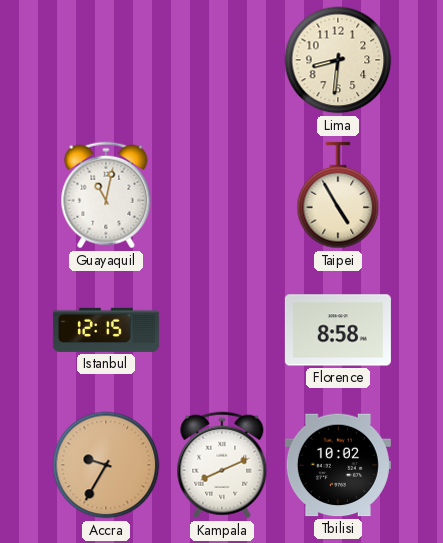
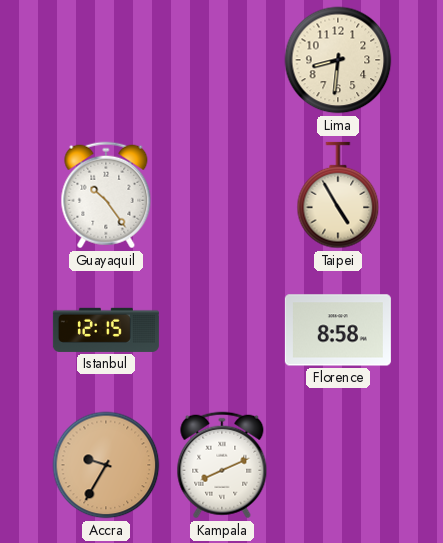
Guayaquil: 11:02 -> 10:24 (106, 195)
Tbilisi: 10:02 -> none (338, 465)
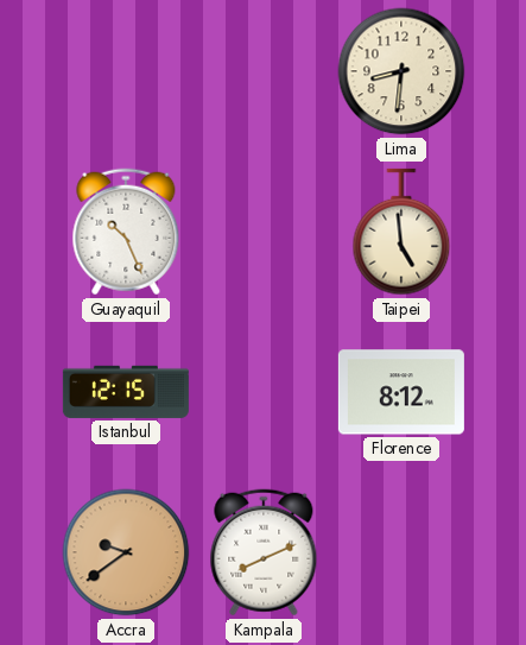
Guayaquil: 10:24 -> 10:26 (126, 232)
Taipei: 4:55 -> 4:59 (401, 232)
Florence: 8:58 -> 8:12 (401, 392)
Accra: 9:35 -> 9:39 (126, 552)
